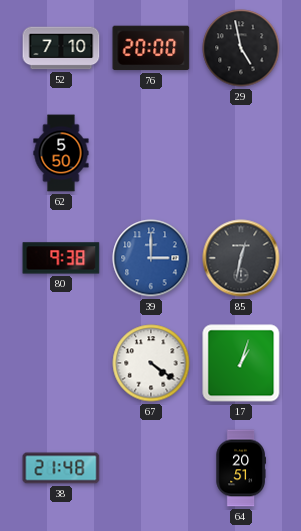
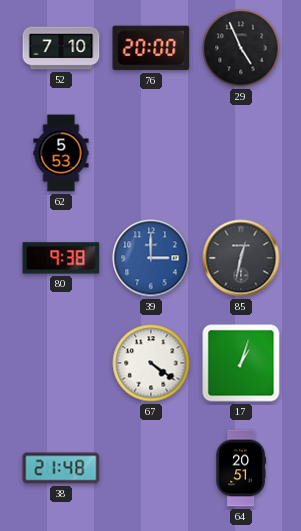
29: 4:58 -> 4:56 (241, 48)
62: 5:50 -> 5:53 (61, 153)
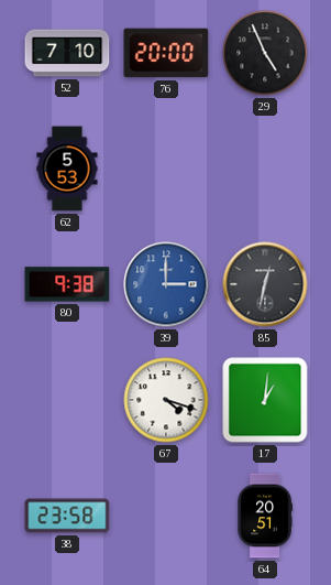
67: 4:21 -> 4:18 (166, 400)
17: 1:03 -> 1:01 (265, 400)
38: 21:48 -> 23:58 (67, 516)
